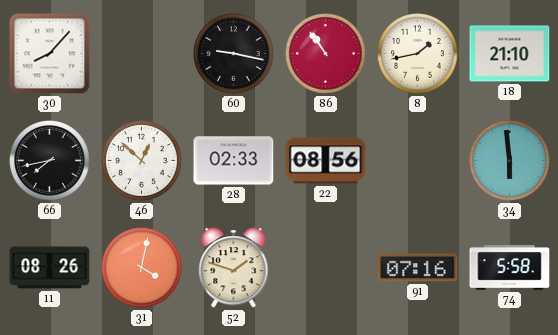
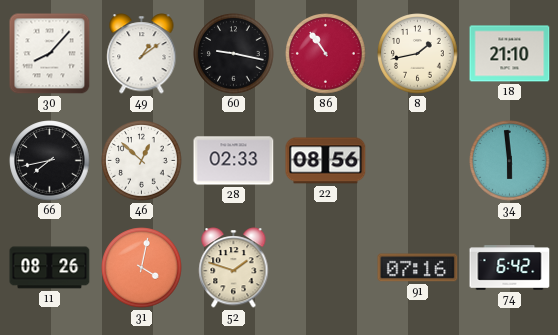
49: none -> 1:09 (142, 54)
74: 5:58 -> 6:42 (510, 268)
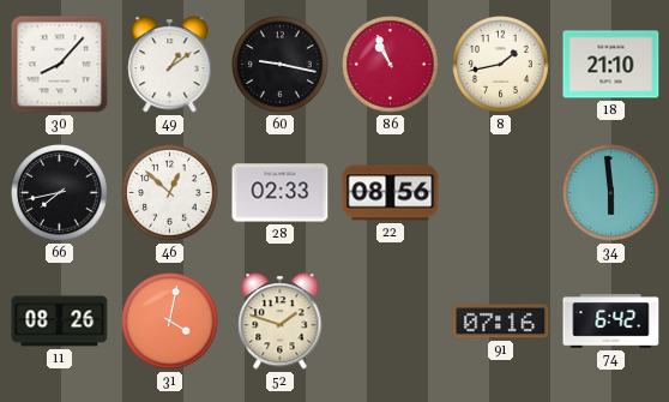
86: 10:54 -> 10:56 (391, 65)
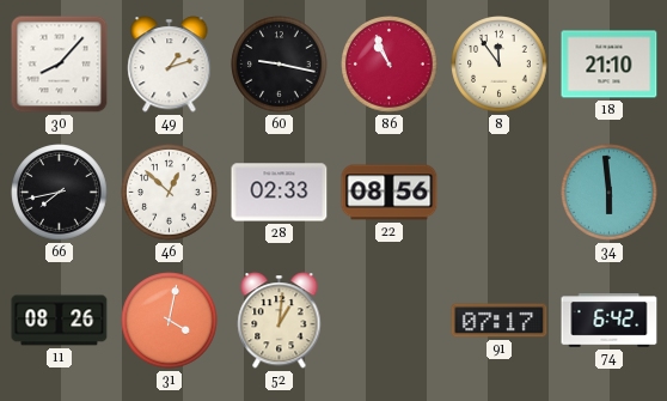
49: 1:09 -> 1:12 (170, 65)
8: 1:43 -> 11:54 (500, 65)
52: 1:48 -> 1:01 (280, 321)
91: 07:16 -> 07:17 (500, 321)
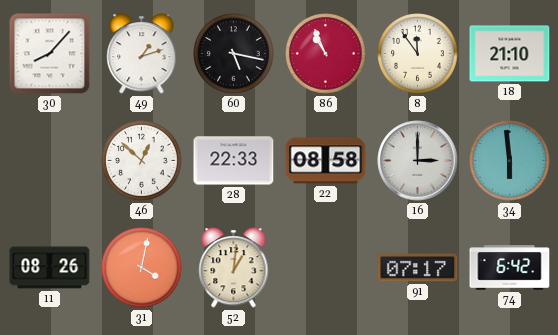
60: 9:17 -> 5:17 (234, 54)
66: 7:43 -> none (60, 193)
28: 02:33 -> 22:33 (234, 161)
22: 08:56 -> 08:58 (326, 161)
16: none -> 3:00 (418, 161)
